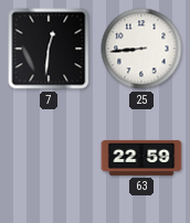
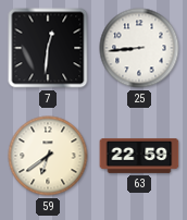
59: none -> 6:39 (48, 156)
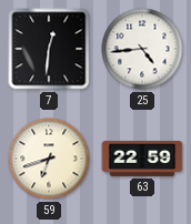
25: 8:44 -> 4:44 (142, 49)
59: 6:39 -> 6:42 (49, 159)
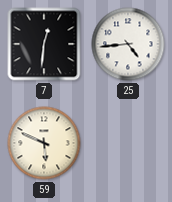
59: 6:42 -> 5:49 (44, 143)
63: 22:59 -> none (142, 159)
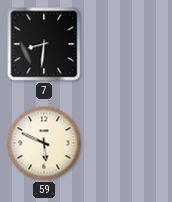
7: 12:31 -> 8:31 (44, 44)
25: 4:44 -> none (128, 44)
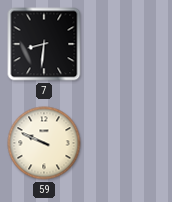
59: 5:49 -> 9:49 (44, 143)
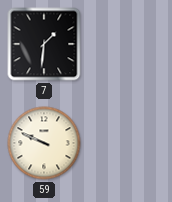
7: 8:31 -> 1:31 (44, 44)
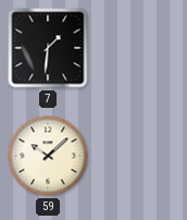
59: 9:49 -> 10:08 (48, 156)
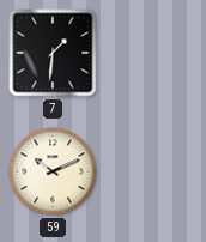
59: 10:08 -> 10:11 (53, 171)
